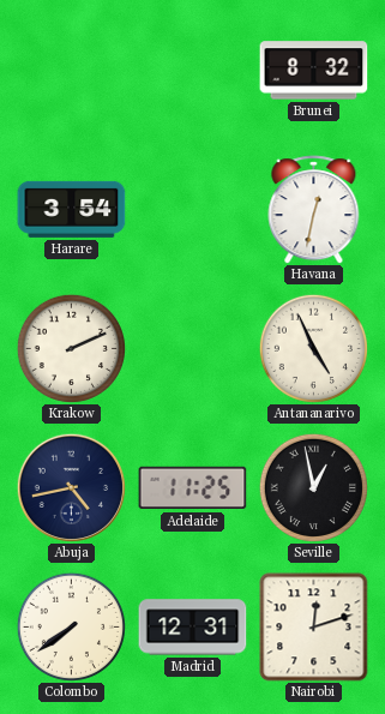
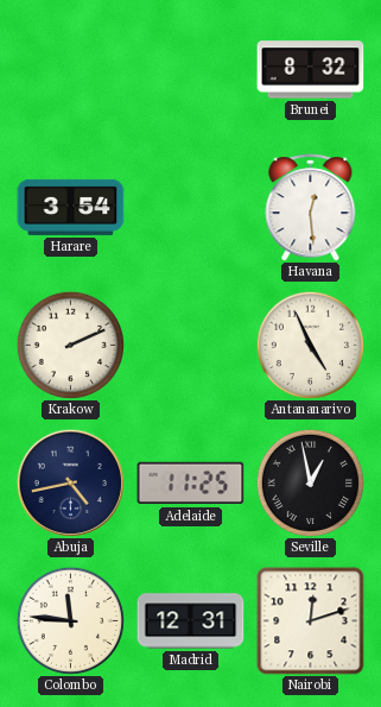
Havana: 12:32 -> 12:29 (311, 208)
Colombo: 7:39 -> 11:46 (70, 620)
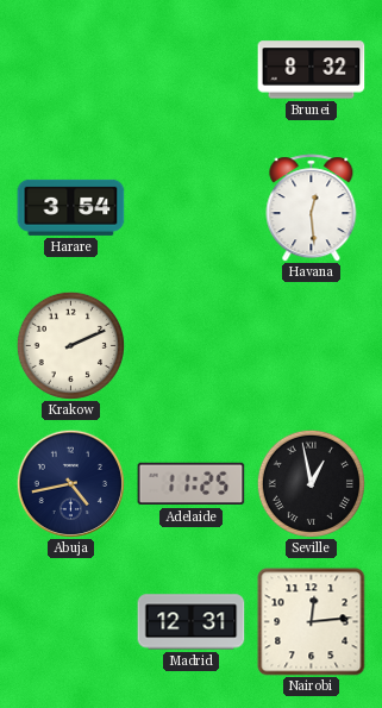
Antananarivo: 4:56 -> none (310, 345)
Colombo: 11:46 -> none (70, 620)
Nairobi: 12:12 -> 12:14 (312, 622)
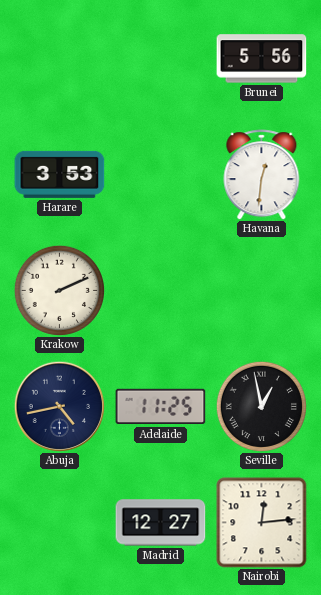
Brunei: 8:32 -> 5:56 (262, 59)
Harare: 3:54 -> 3:53 (60, 174)
Havana: 12:29 -> 12:31 (262, 175)
Madrid: 12:31 -> 12:27 (161, 523)
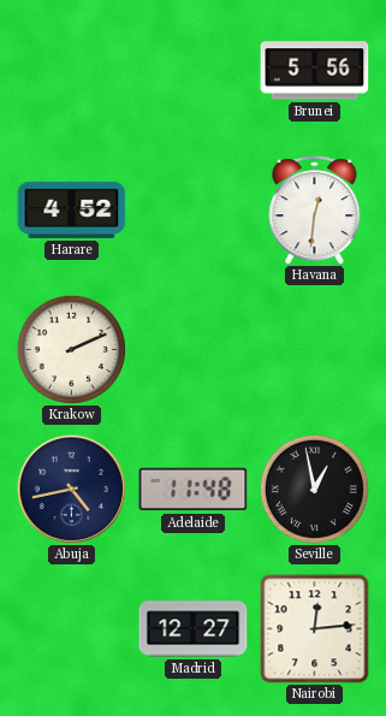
Harare: 3:53 -> 4:52 (72, 209)
Adelaide: 11:25 -> 11:48 (194, 490)
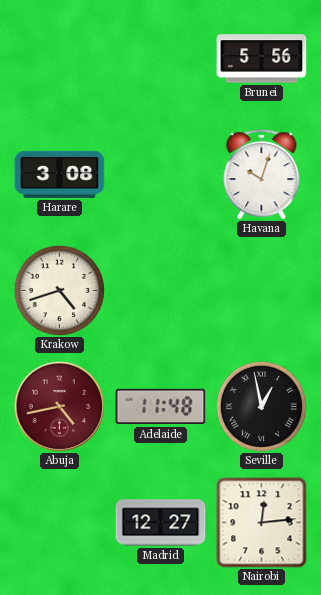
Harare: 4:52 -> 3:08 (60, 174)
Havana: 12:31 -> 10:03 (262, 175)
Krakow: 2:11 -> 4:42 (59, 290)
Abuja dial: navy -> burgundy (59, 406)
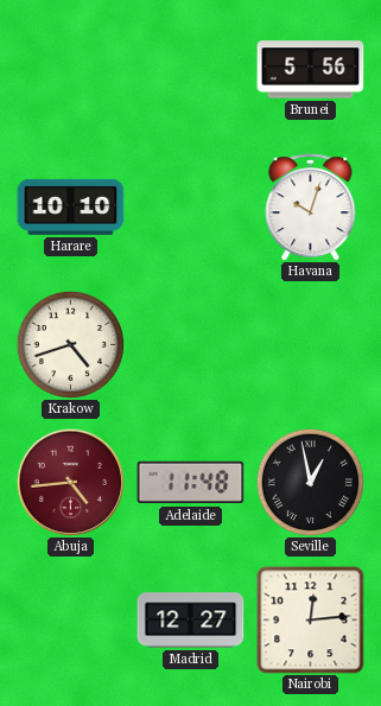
Harare: 3:08 -> 10:10 (71, 206)
Abuja: 4:43 -> 4:44 (70, 482)
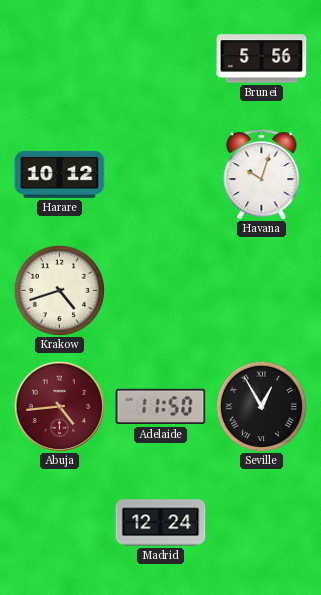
Harare: 10:10 -> 10:12 (60, 174)
Adelaide: 11:48 -> 11:50 (161, 407)
Seville: 12:58 -> 12:55 (261, 406)
Madrid: 12:27 -> 12:24 (161, 523)
Nairobi: 12:14 -> none (311, 621)
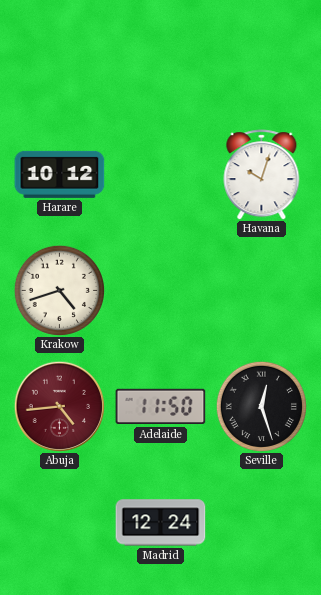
Brunei: 5:56 -> none (262, 59)
Seville: 12:55 -> 12:27 (261, 406)
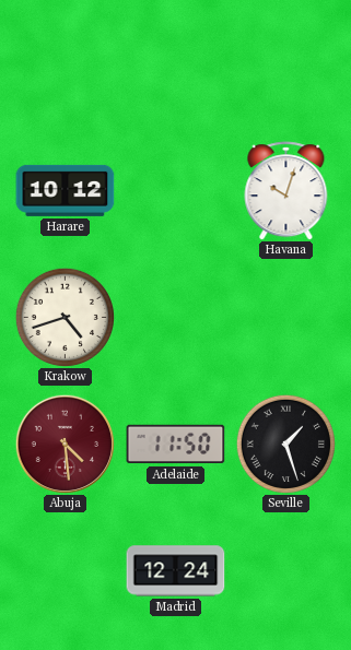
Abuja: 4:44 -> 4:29 (65, 444)
Seville: 12:27 -> 1:27 (285, 444)
